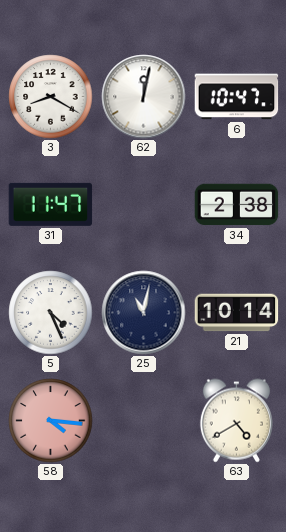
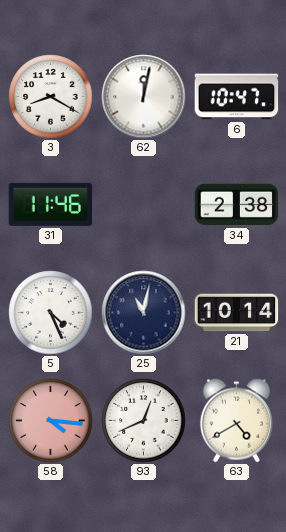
31: 11:47 -> 11:46 (51, 204)
93: none -> 12:41 (144, 421)
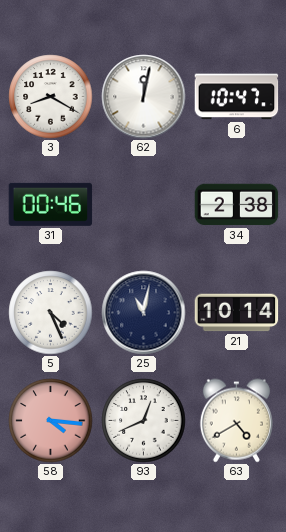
31: 11:46 -> 00:46 (51, 204)
